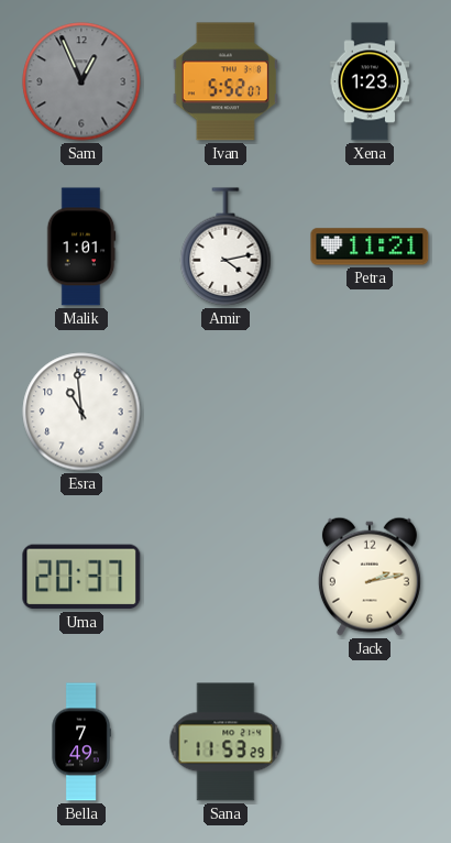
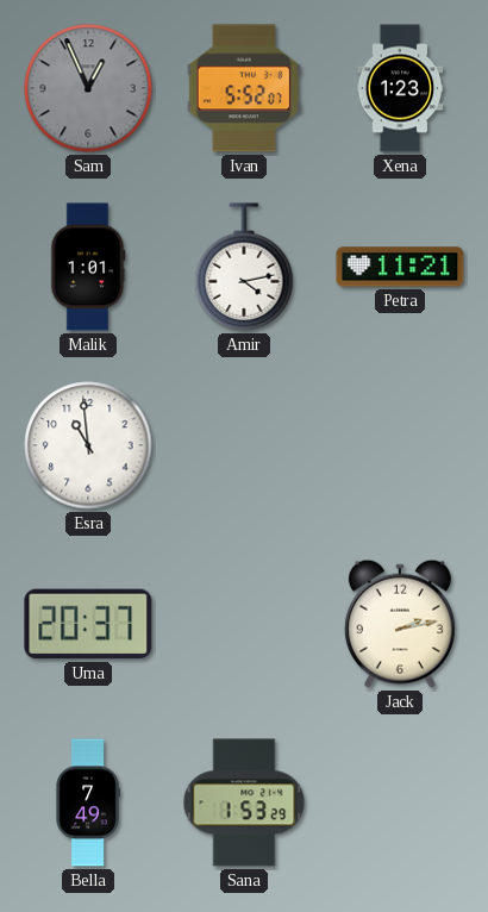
Sana: 11:53 -> 1:53 (244, 802)
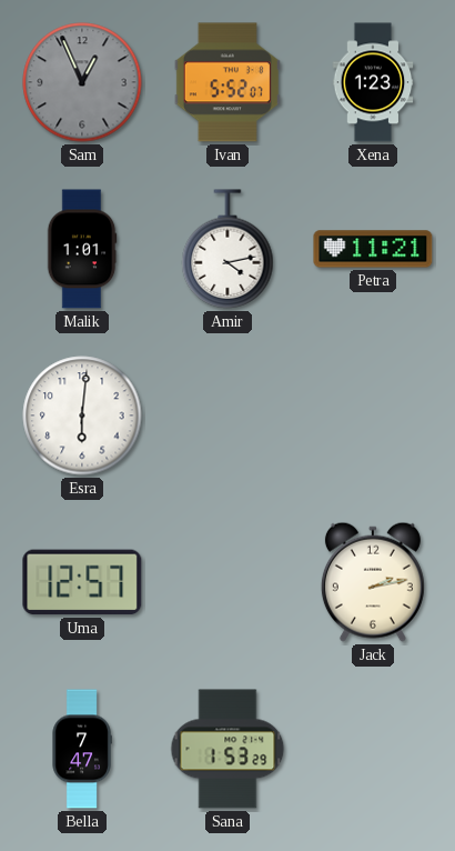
Esra: 10:59 -> 6:01 (82, 416)
Uma: 20:37 -> 12:57 (82, 582)
Bella: 7:49 -> 7:47 (82, 749)
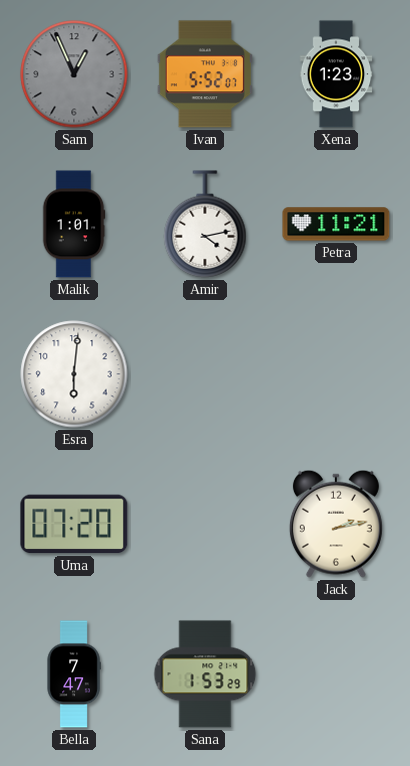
Uma: 12:57 -> 07:20 (74, 524)
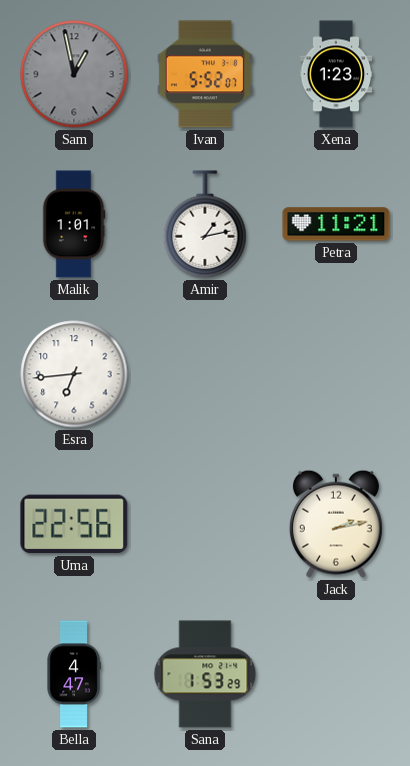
Sam: 12:56 -> 12:58 (74, 74)
Amir: 4:13 -> 1:13 (205, 224)
Esra: 6:01 -> 6:44 (74, 374)
Uma: 07:20 -> 22:56 (74, 524)
Bella: 7:47 -> 4:47 (74, 674)
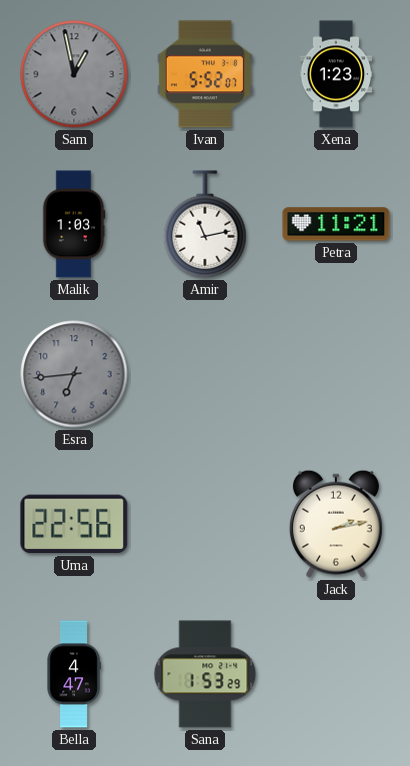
Malik: 1:01 -> 1:03 (74, 224)
Amir: 1:13 -> 11:13 (205, 224)
Esra dial: white -> grey (74, 374)
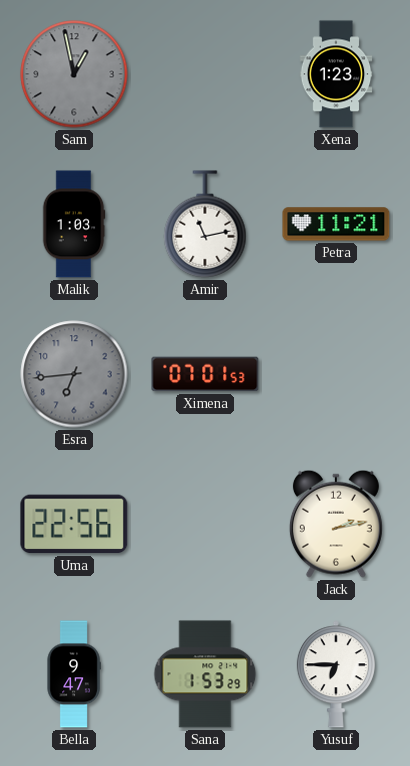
Ivan: 5:52 -> none (205, 74)
Ximena: none -> 07:01 (205, 374)
Bella: 4:47 -> 9:47 (74, 674)
Yusuf: none -> 6:45 (336, 674)
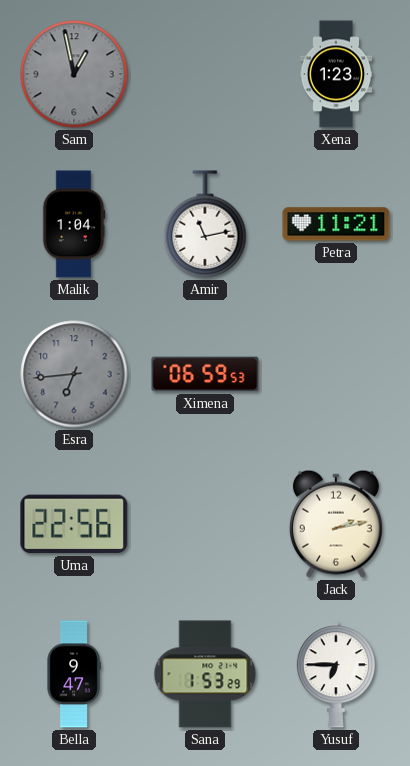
Malik: 1:03 -> 1:04 (74, 224)
Ximena: 07:01 -> 06:59 (205, 374)
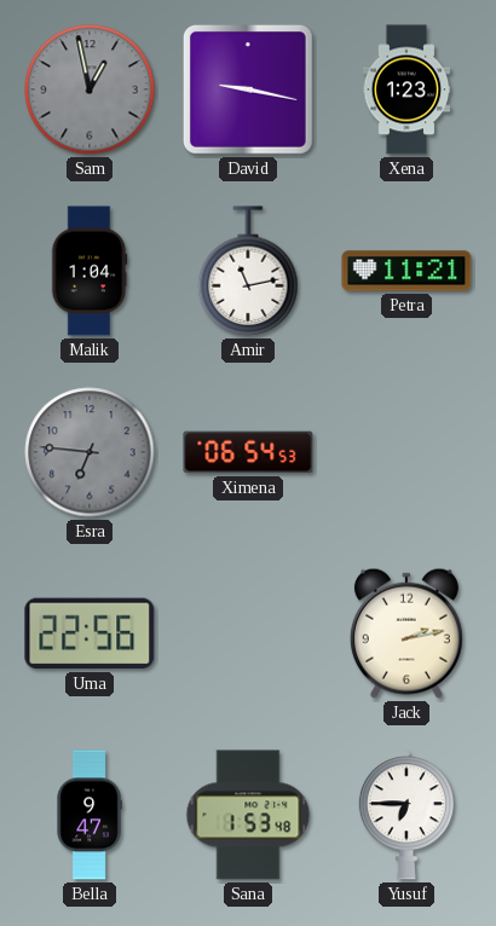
David: none -> 9:17 (248, 89)
Esra: 6:44 -> 6:46 (90, 452)
Ximena: 06:59 -> 06:54 (248, 452)
Sana: 1:53:29 -> 1:53:48 (248, 815)
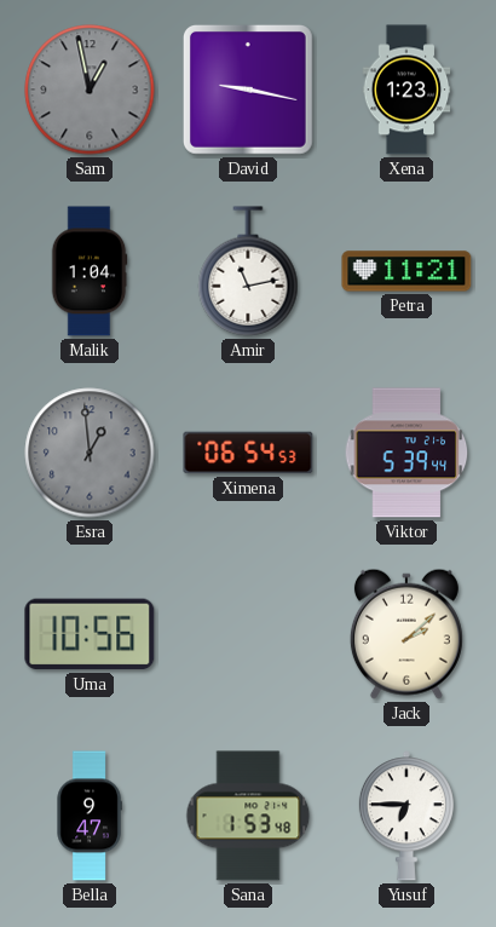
Esra: 6:46 -> 12:59 (90, 453)
Viktor: none -> 5:39 (406, 453)
Uma: 22:56 -> 10:56 (90, 634)
Jack: 2:13 -> 2:08 (406, 634)
